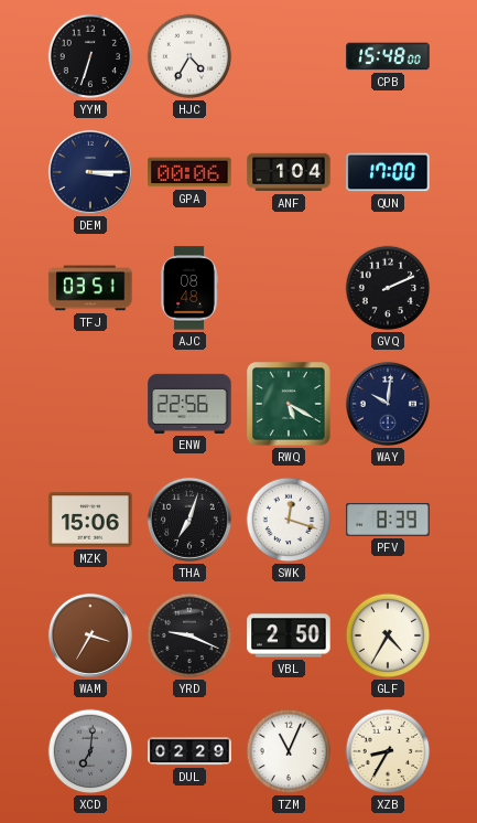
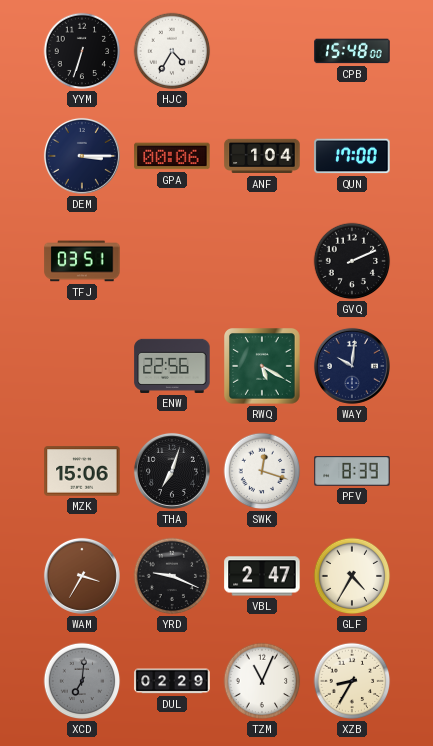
AJC: 08:48 -> none (189, 288)
VBL: 2:50 -> 2:47 (262, 576)
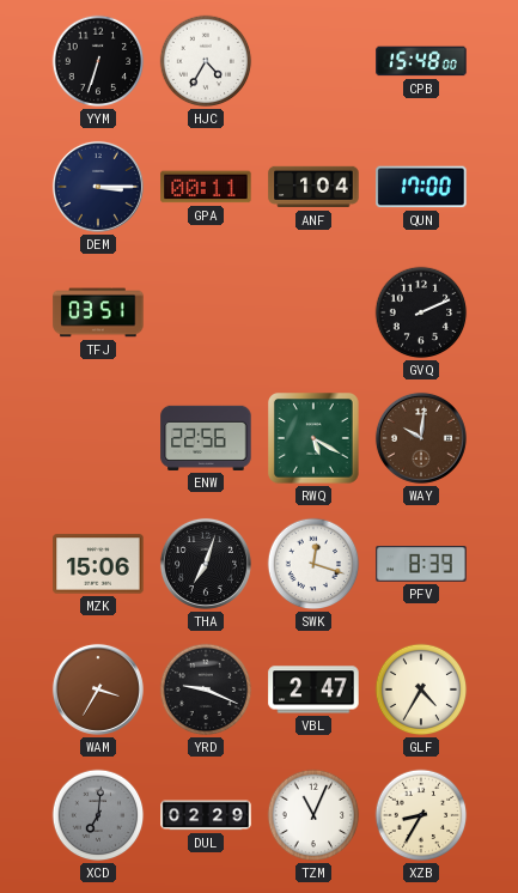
GPA: 00:06 -> 00:11 (206, 187)
WAY dial: navy -> brown (421, 438)
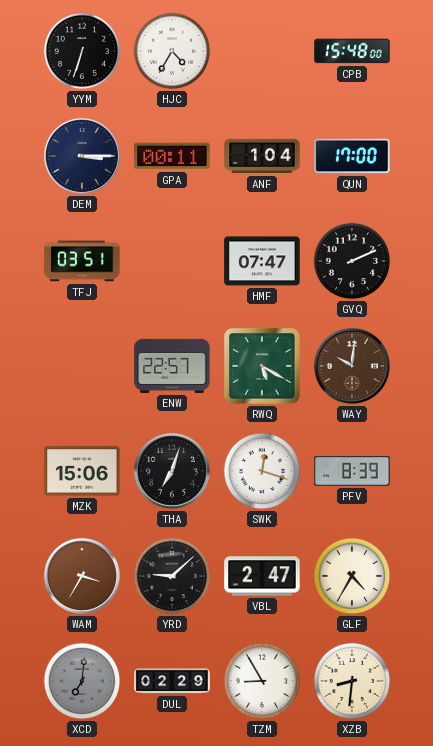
HMF: none -> 07:47 (262, 261)
ENW: 22:56 -> 22:57 (172, 366)
YRD: 9:19 -> 9:08 (172, 576)
TZM: 11:04 -> 8:55 (262, 681)
XZB: 8:35 -> 8:31 (352, 681)
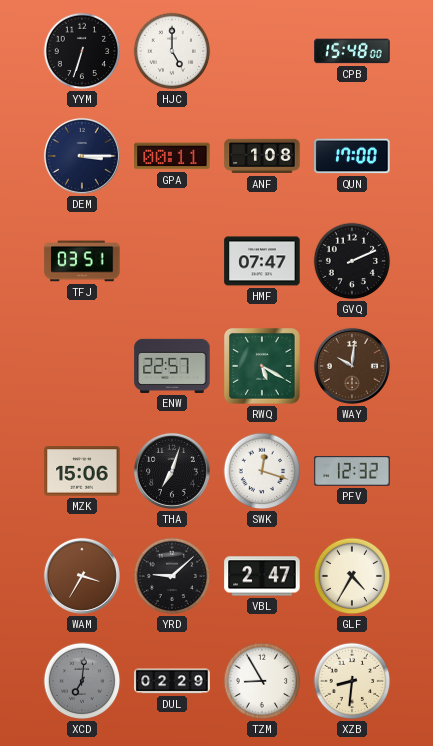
HJC: 4:35 -> 5:00 (172, 51)
ANF: 1:04 -> 1:08 (262, 156)
PFV: 8:39 -> 12:32 (352, 472)
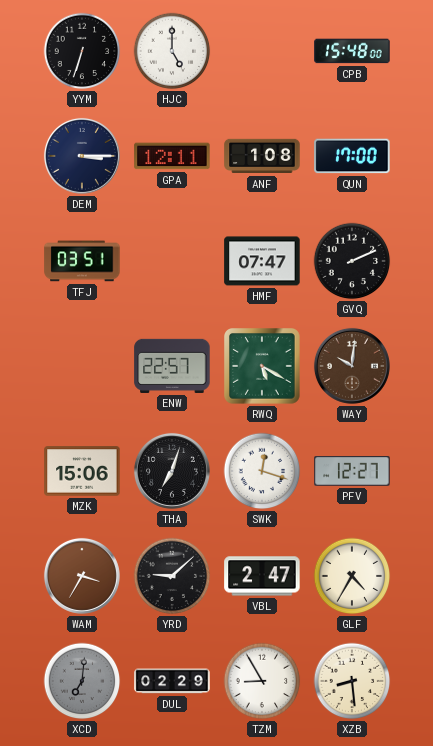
GPA: 00:11 -> 12:11 (172, 156)
PFV: 12:32 -> 12:27 (352, 472)
XZB: 8:31 -> 8:29 (352, 681)
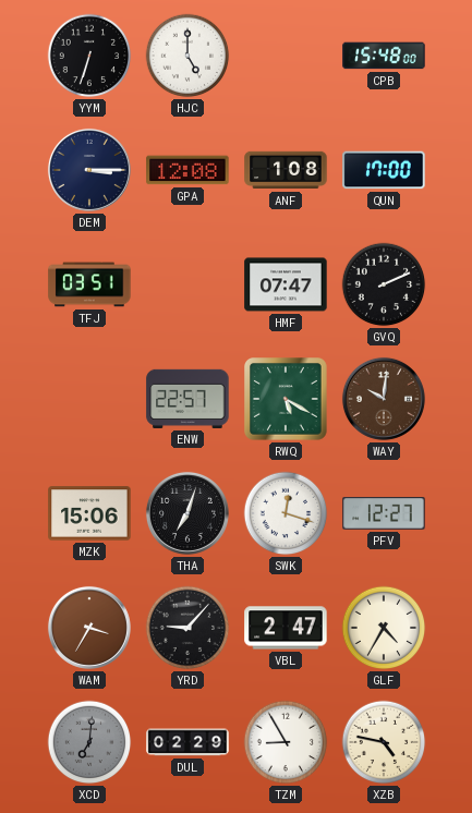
GPA: 12:11 -> 12:08 (187, 170)
YRD: 9:08 -> 9:07 (187, 628)
XZB: 8:29 -> 4:47 (384, 742)
